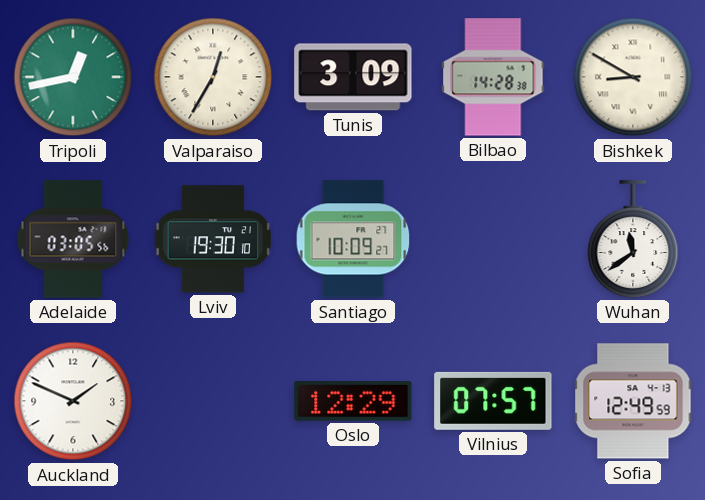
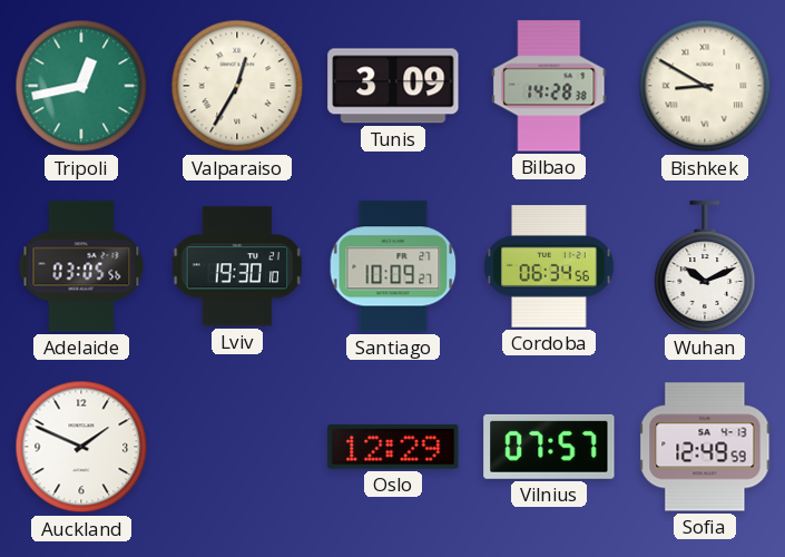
Cordoba: none -> 06:34 (549, 266)
Wuhan: 11:39 -> 10:11 (705, 266)
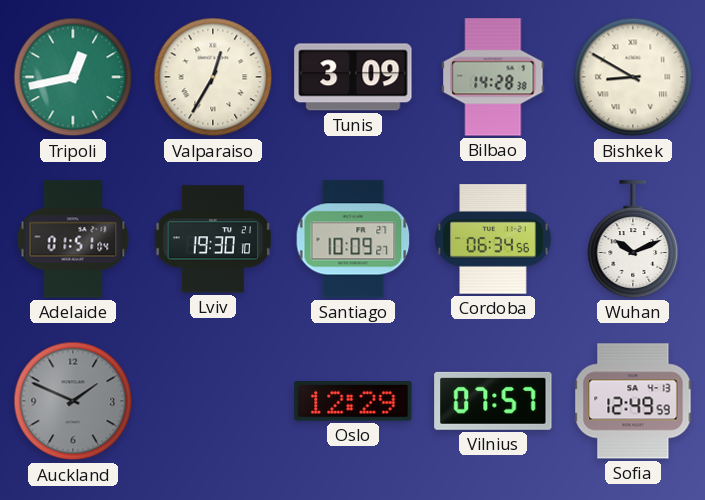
Adelaide: 03:05 -> 01:51 (73, 239)
Auckland dial: white -> grey (73, 401)
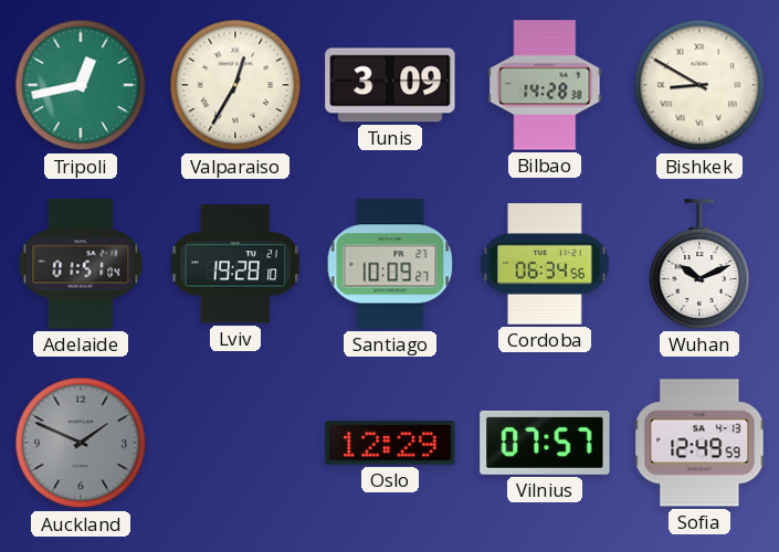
Lviv: 19:30 -> 19:28 (235, 264)
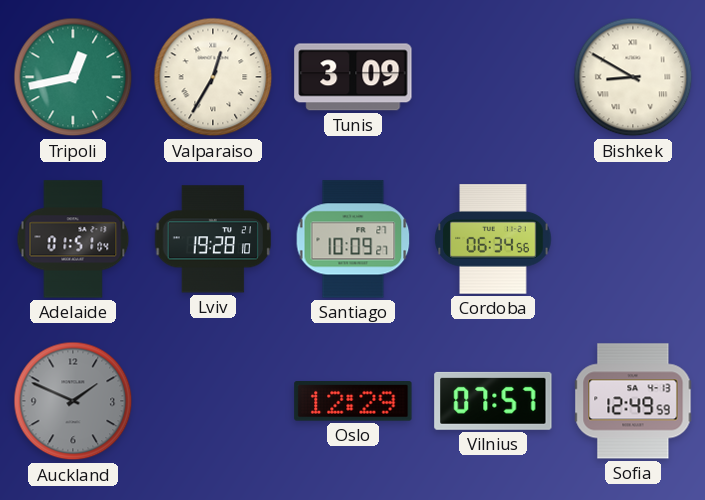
Bilbao: 14:28 -> none (545, 85)
Wuhan: 10:11 -> none (699, 264)
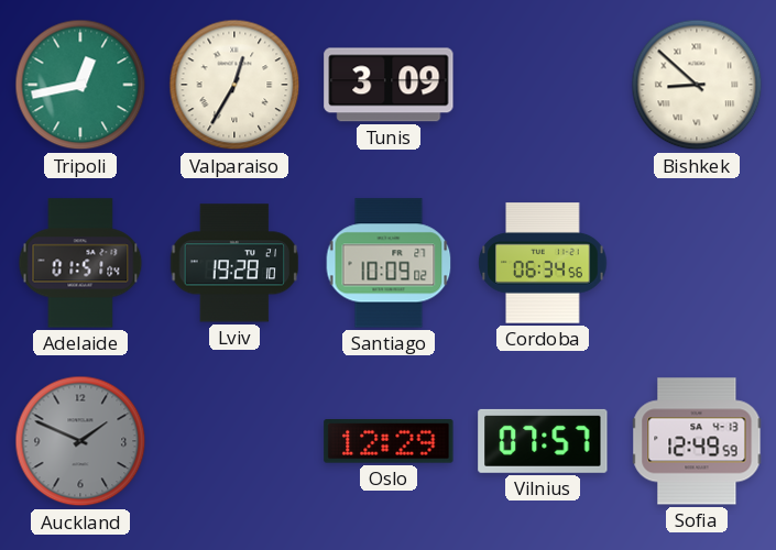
Bishkek: 8:50 -> 8:52 (697, 85)
Santiago: 10:09:27 -> 10:09:02 (389, 263)
